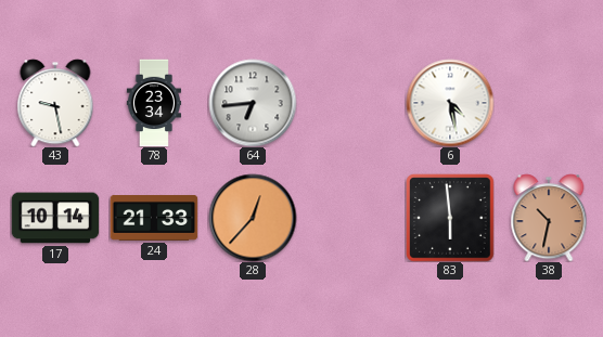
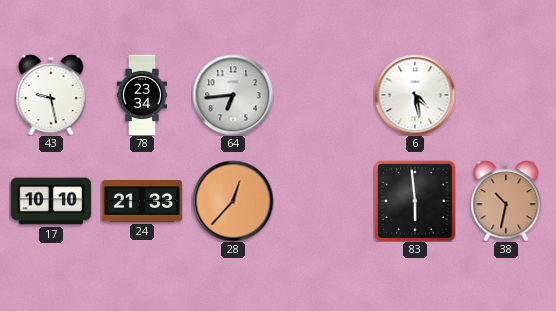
17: 10:14 -> 10:10 (51, 201)
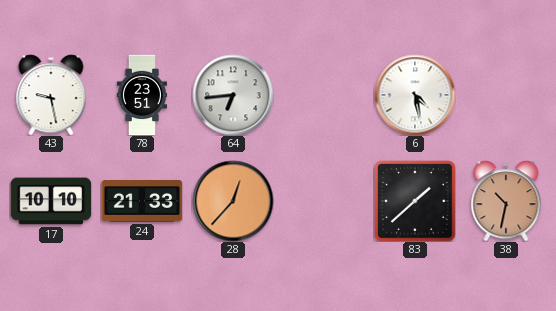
78: 23:34 -> 23:51 (141, 95)
83: 5:59 -> 1:38 (415, 201)
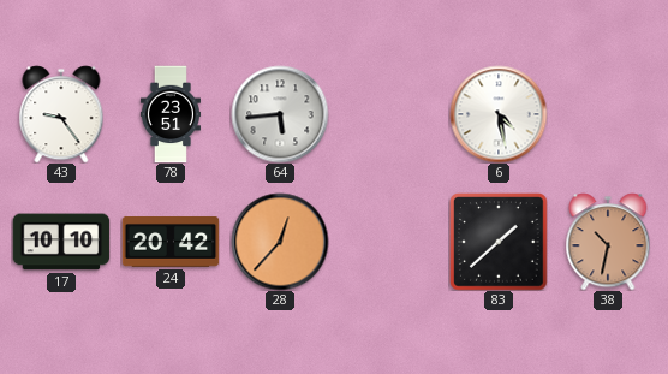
43: 9:28 -> 9:24 (61, 114)
64: 6:44 -> 5:44 (280, 114)
24: 21:33 -> 20:42 (171, 243)
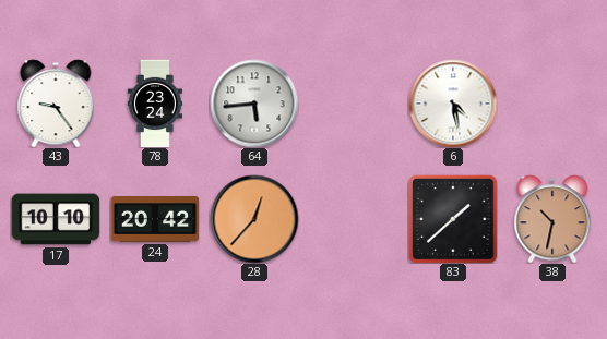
78: 23:51 -> 23:24 (154, 104)
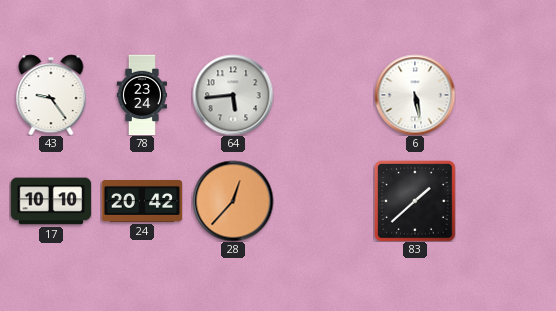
6: 4:28 -> 5:28 (415, 95)
38: 10:32 -> none (552, 219)
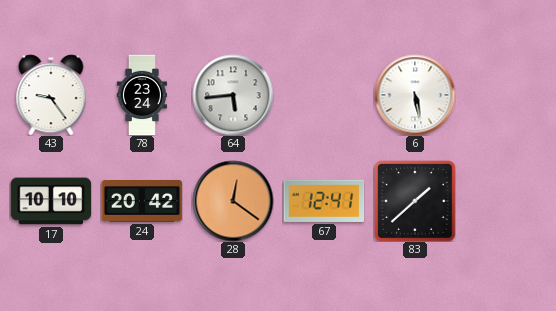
28: 12:37 -> 12:21 (233, 201)
67: none -> 12:41 (324, 201)
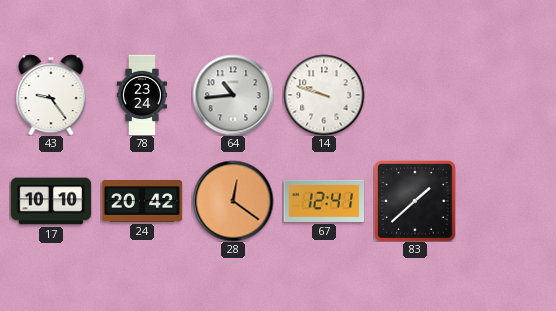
64: 5:44 -> 10:44 (233, 95)
14: none -> 9:48 (324, 95)
6: 5:28 -> none (415, 95)
